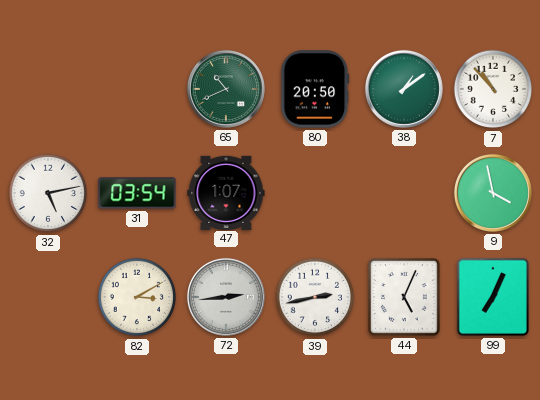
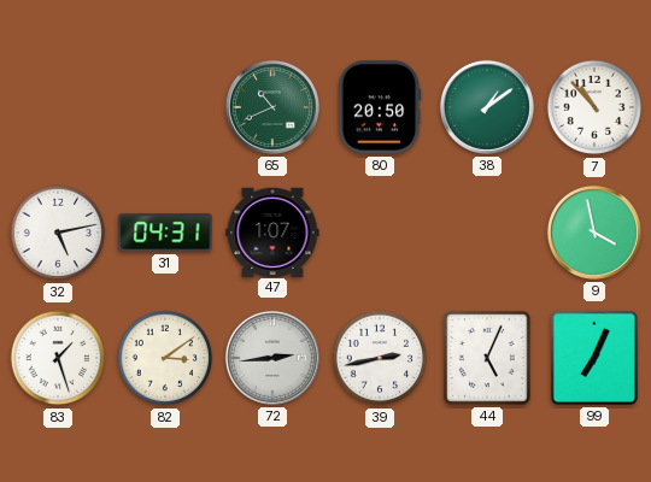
31: 03:54 -> 04:31 (165, 233)
83: none -> 1:27 (58, 358)
82: 3:10 -> 3:09 (165, 358)
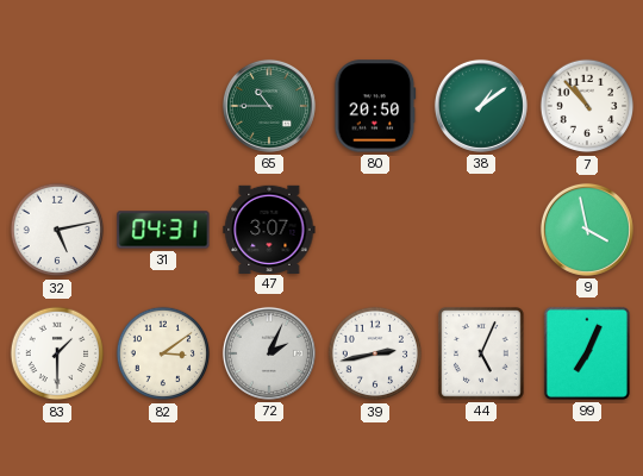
65: 10:41 -> 10:45 (269, 106)
47: 1:07 -> 3:07 (269, 228)
83: 1:27 -> 1:30 (57, 353)
72: 2:44 -> 2:04 (269, 353)
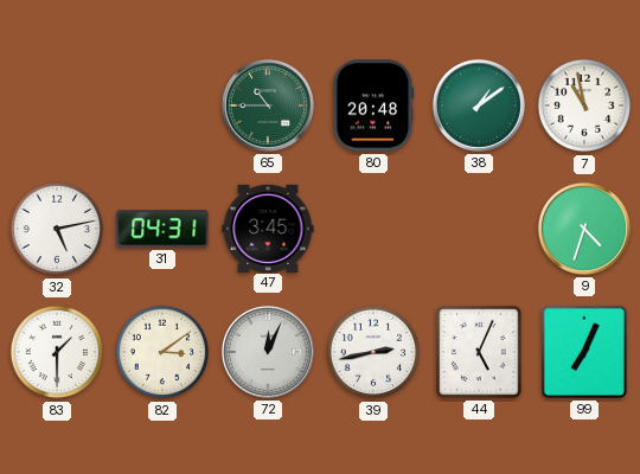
80: 20:50 -> 20:48 (373, 105)
7: 10:53 -> 10:58 (584, 105)
47: 3:07 -> 3:45 (268, 228)
9: 3:58 -> 4:33 (584, 229)
72: 2:04 -> 12:04 (268, 352)
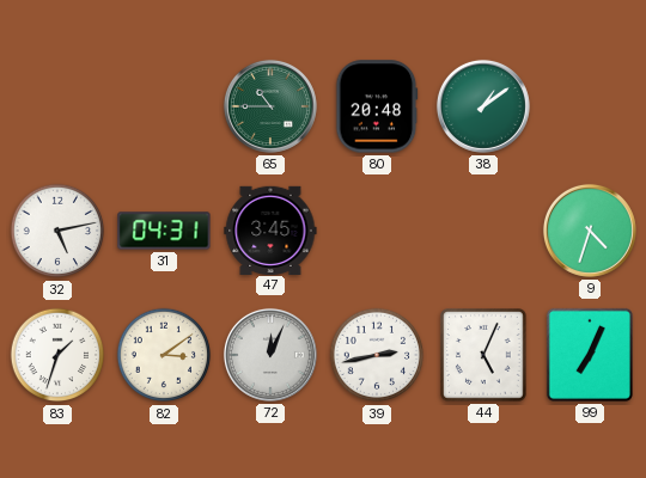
7: 10:58 -> none (584, 105)
83: 1:30 -> 1:33 (57, 355)
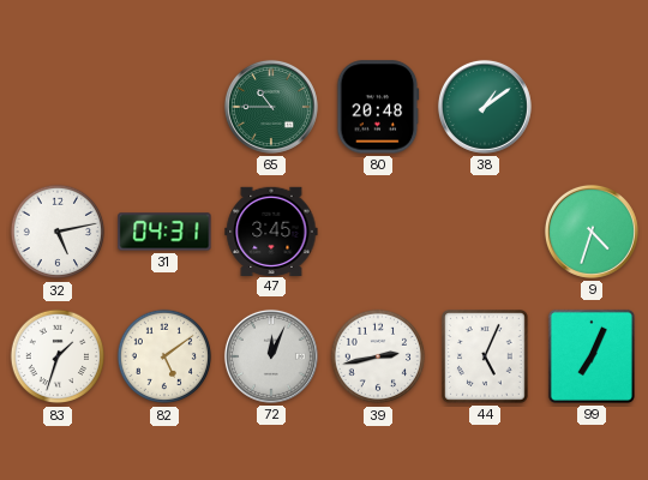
82: 3:09 -> 5:09 (164, 356)
